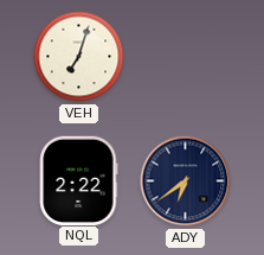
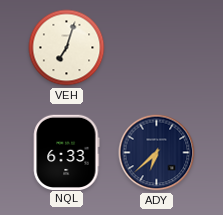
NQL: 2:22 -> 6:33 (67, 152)
ADY: 6:39 -> 6:38 (157, 153)
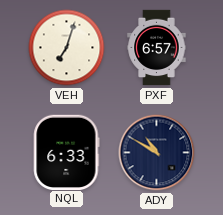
PXF: none -> 6:57 (157, 48)
ADY: 6:38 -> 10:50 (157, 153)
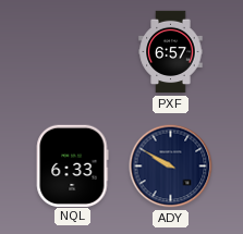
VEH: 7:03 -> none (67, 48)
ADY: 10:50 -> 9:50 (171, 167)
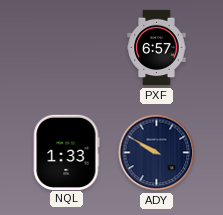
NQL: 6:33 -> 1:33 (67, 152)
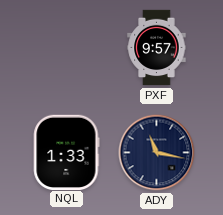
PXF: 6:57 -> 9:57 (157, 48)
ADY: 9:50 -> 11:17 (157, 153)
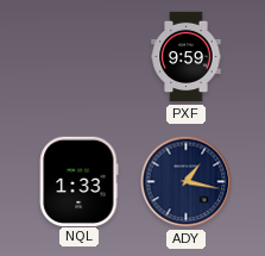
PXF: 9:57 -> 9:59 (187, 57)
ADY: 11:17 -> 1:17 (187, 182)
